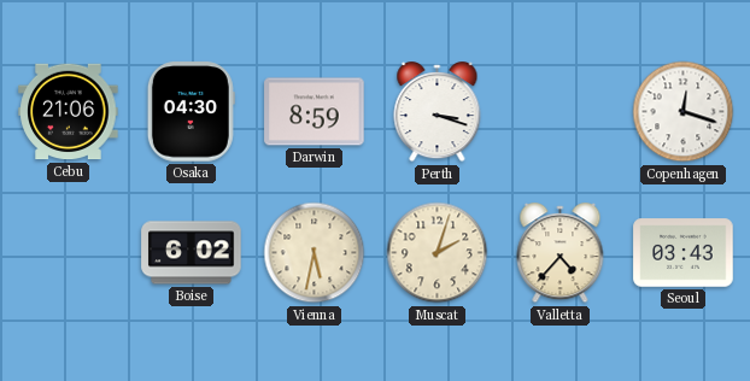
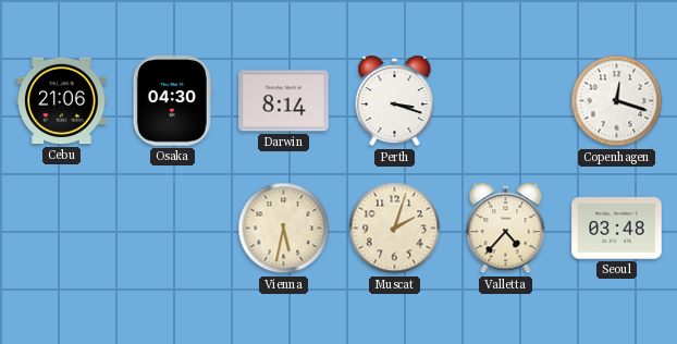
Darwin: 8:59 -> 8:14 (284, 101)
Boise: 6:02 -> none (192, 253)
Seoul: 03:43 -> 03:48 (617, 229)
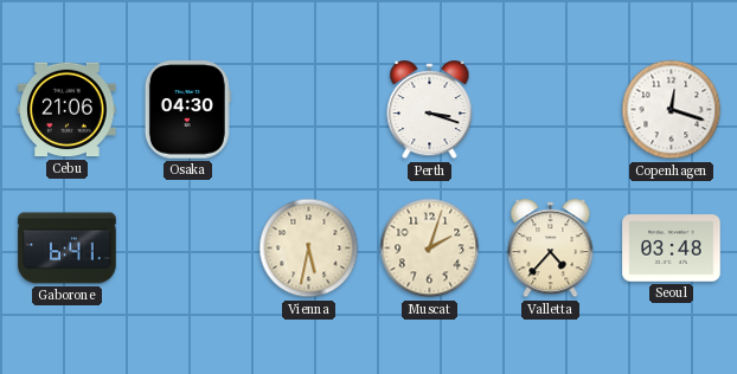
Darwin: 8:14 -> none (284, 101)
Gaborone: none -> 6:41 (68, 249)
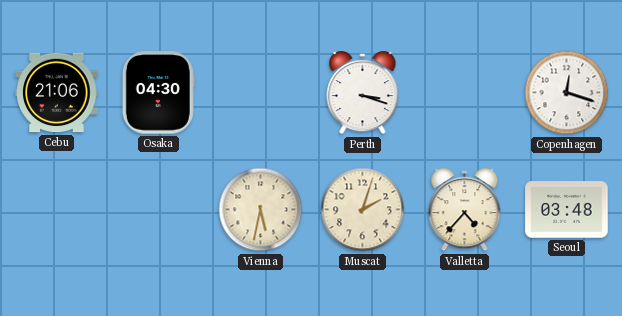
Gaborone: 6:41 -> none (68, 249)
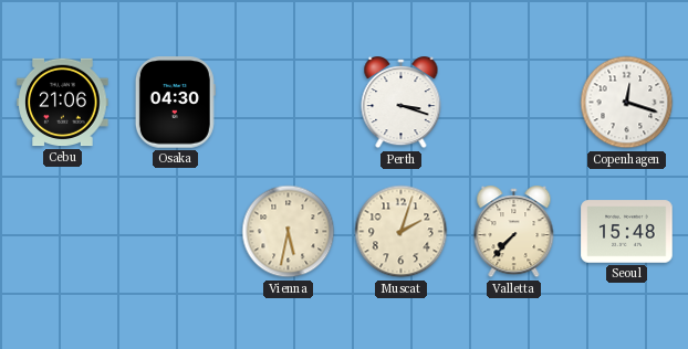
Valletta: 4:37 -> 7:37 (514, 232)
Seoul: 03:48 -> 15:48 (627, 232)
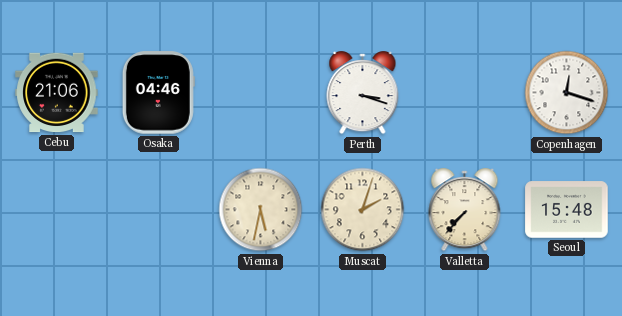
Osaka: 04:30 -> 04:46 (158, 93)
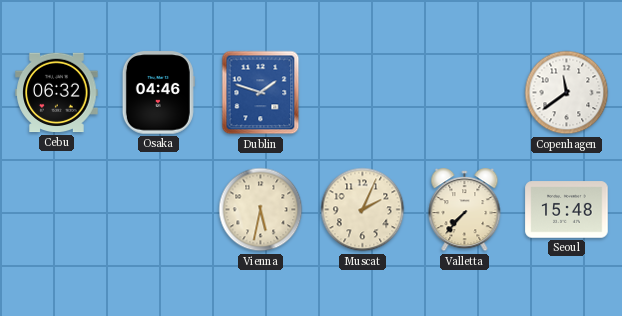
Cebu: 21:06 -> 06:32 (57, 93)
Dublin: none -> 1:48 (261, 93)
Perth: 3:18 -> none (363, 93)
Copenhagen: 12:18 -> 11:39 (567, 93)
Muscat: 2:03 -> 2:04 (363, 210)
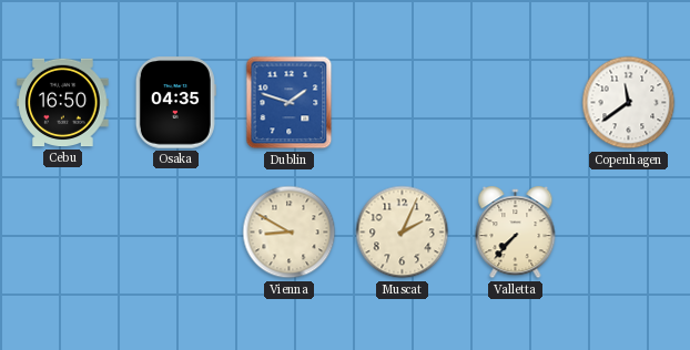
Cebu: 06:32 -> 16:50 (63, 103)
Osaka: 04:46 -> 04:35 (175, 103)
Vienna: 5:32 -> 8:50 (290, 233)
Seoul: 15:48 -> none (567, 210)
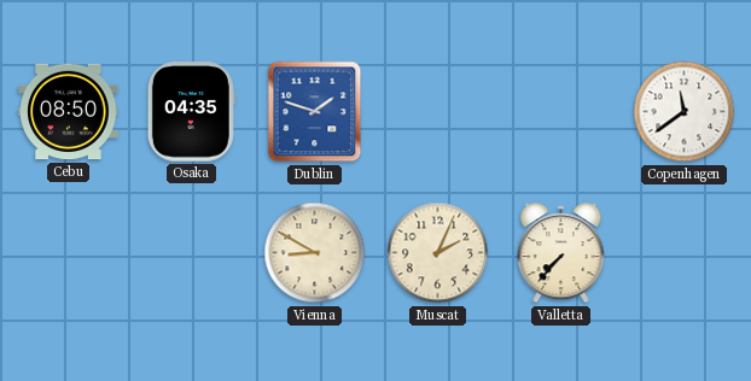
Cebu: 16:50 -> 08:50 (69, 112)
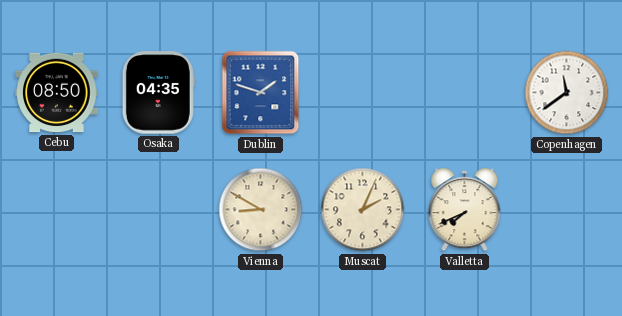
Valletta: 7:37 -> 7:41 (465, 210)
